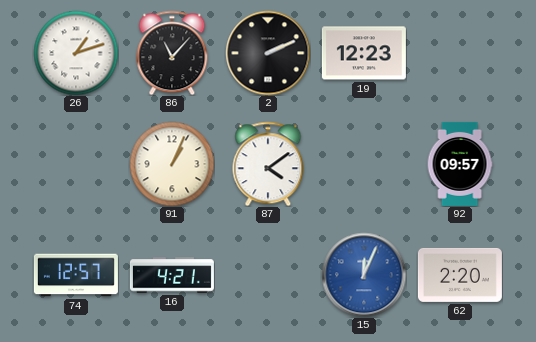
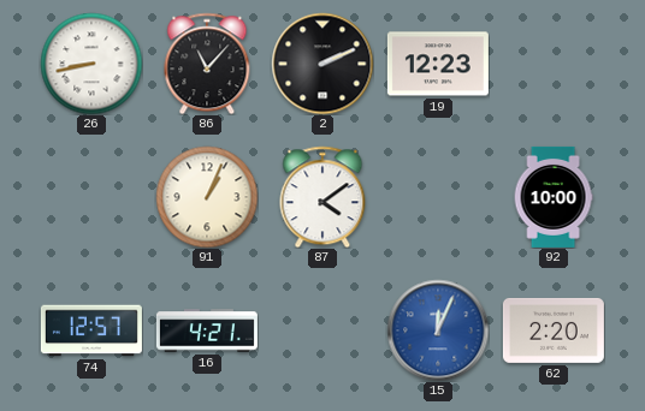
26: 1:12 -> 8:43 (91, 64)
92: 09:57 -> 10:00 (554, 197)
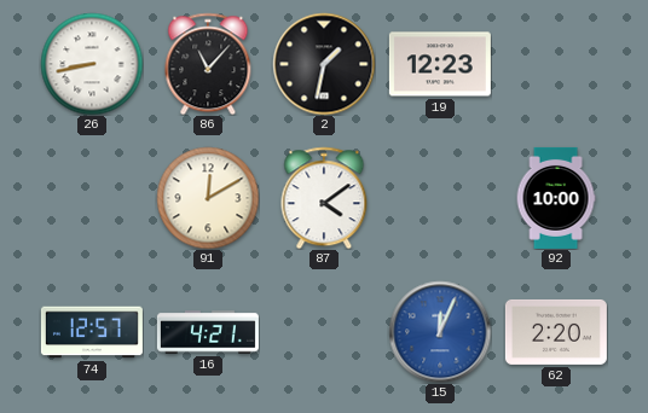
2: 2:11 -> 1:32 (324, 64)
91: 1:04 -> 12:10 (208, 198)
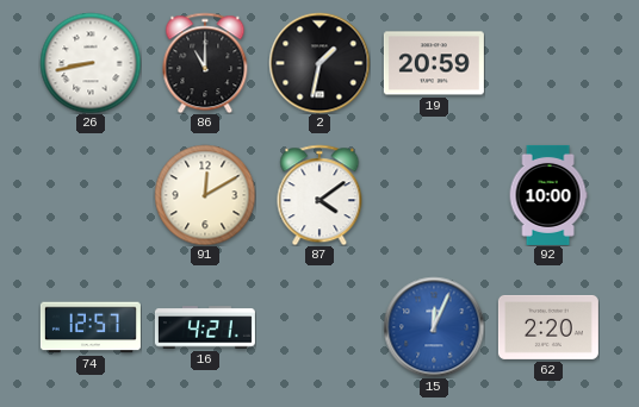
86: 11:07 -> 11:00 (205, 63)
19: 12:23 -> 20:59 (434, 63)
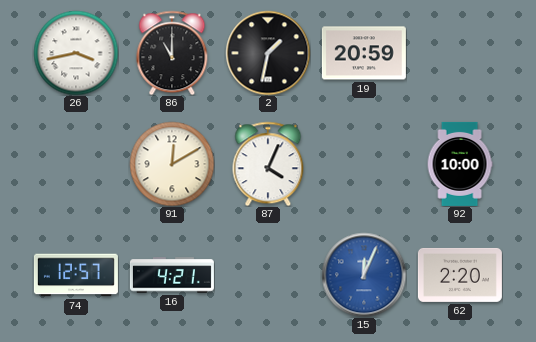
26: 8:43 -> 3:43 (76, 53)
87: 4:09 -> 4:04 (268, 164)
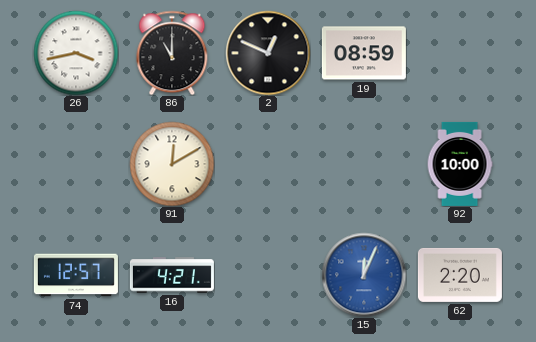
2: 1:32 -> 12:49 (268, 53)
19: 20:59 -> 08:59 (364, 53)
87: 4:04 -> none (268, 164)
